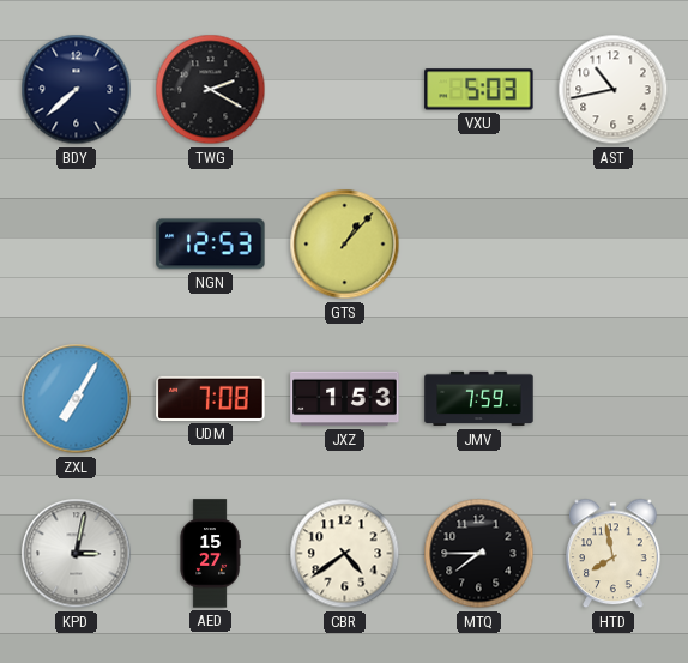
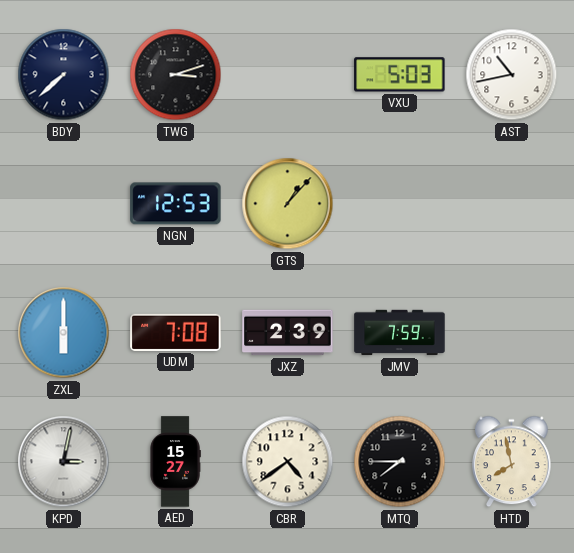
TWG: 2:20 -> 3:12 (176, 75)
ZXL: 7:05 -> 6:00 (64, 333)
JXZ: 1:53 -> 2:39 (288, 333)
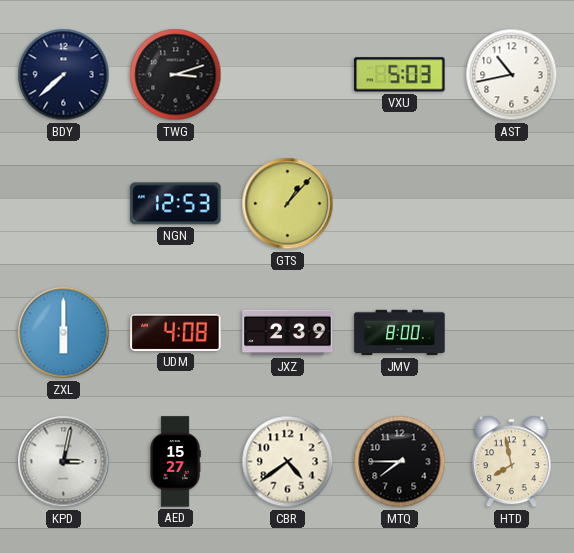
UDM: 7:08 -> 4:08 (176, 332)
JMV: 7:59 -> 8:00 (400, 333)
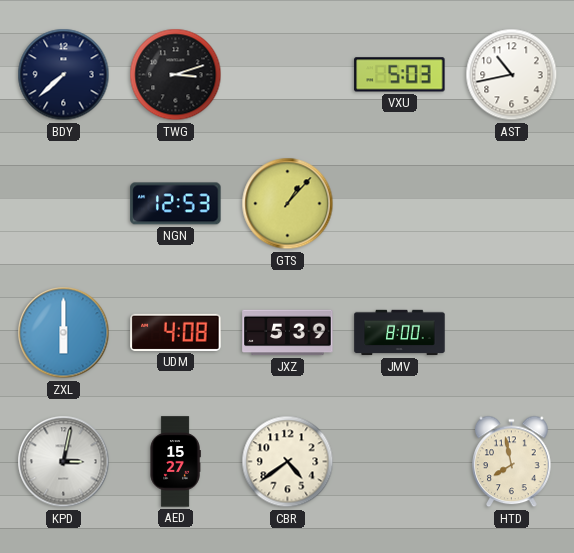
JXZ: 2:39 -> 5:39 (288, 333)
MTQ: 7:45 -> none (400, 462)
